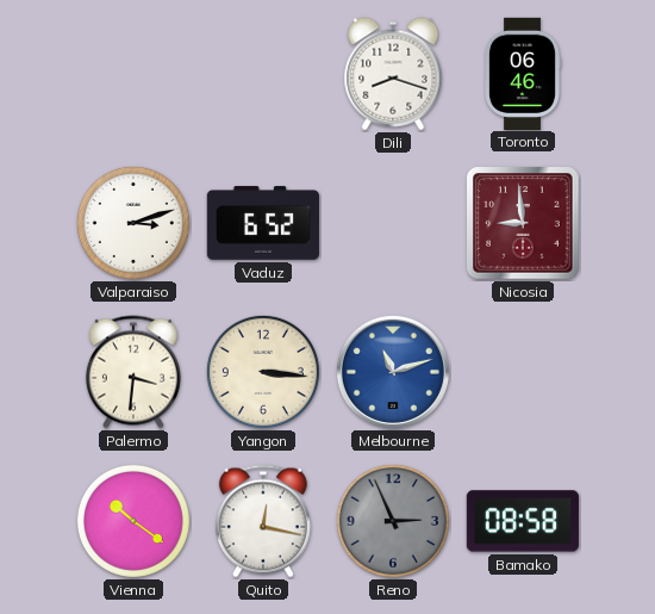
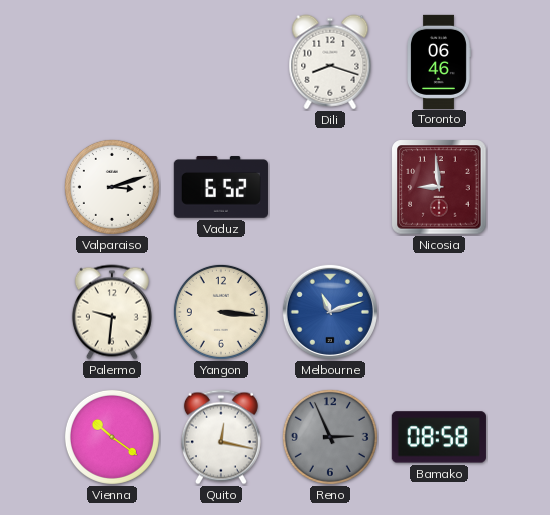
Palermo: 3:31 -> 9:31 (112, 312)
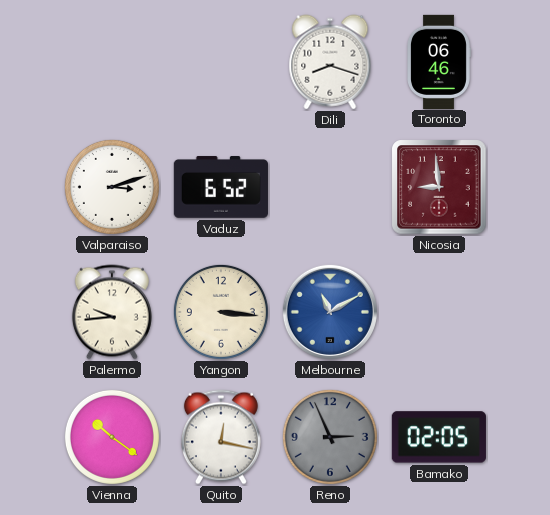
Palermo: 9:31 -> 9:44 (112, 312)
Melbourne: 11:12 -> 11:10 (330, 312)
Bamako: 08:58 -> 02:05 (439, 437)
